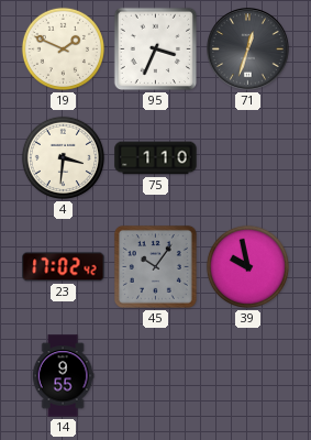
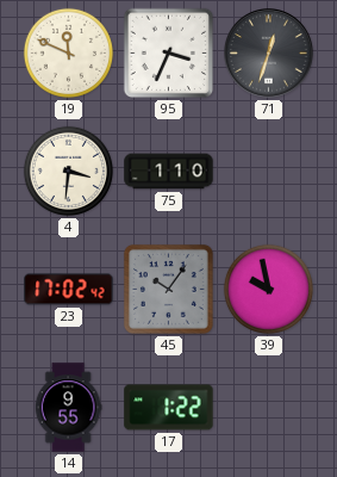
19: 1:49 -> 11:49 (68, 52)
17: none -> 1:22 (169, 408)
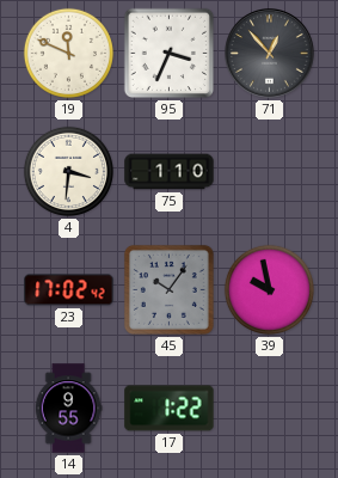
71: 12:33 -> 12:53 (270, 54)
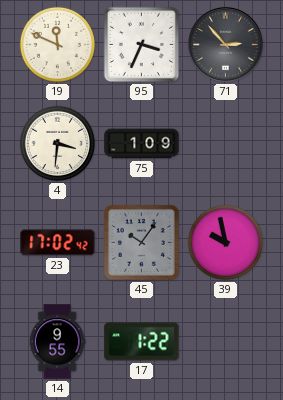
71: 12:53 -> 2:53 (226, 45)
75: 1:10 -> 1:09 (142, 144)
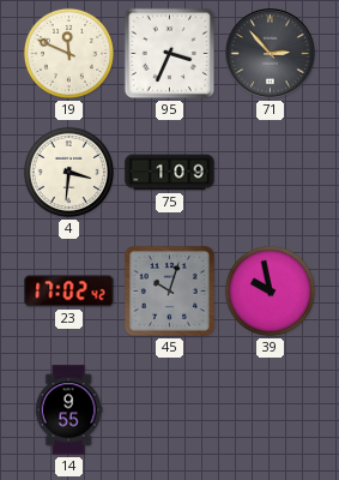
45: 10:06 -> 10:03 (169, 290)
17: 1:22 -> none (142, 342)
